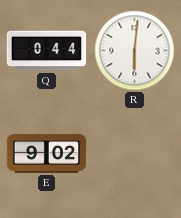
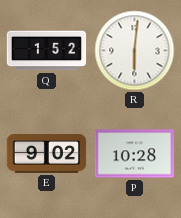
Q: 0:44 -> 1:52 (47, 51)
P: none -> 10:28 (135, 154)
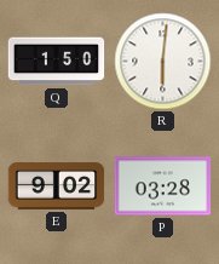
Q: 1:52 -> 1:50 (57, 62)
P: 10:28 -> 03:28 (163, 186)
